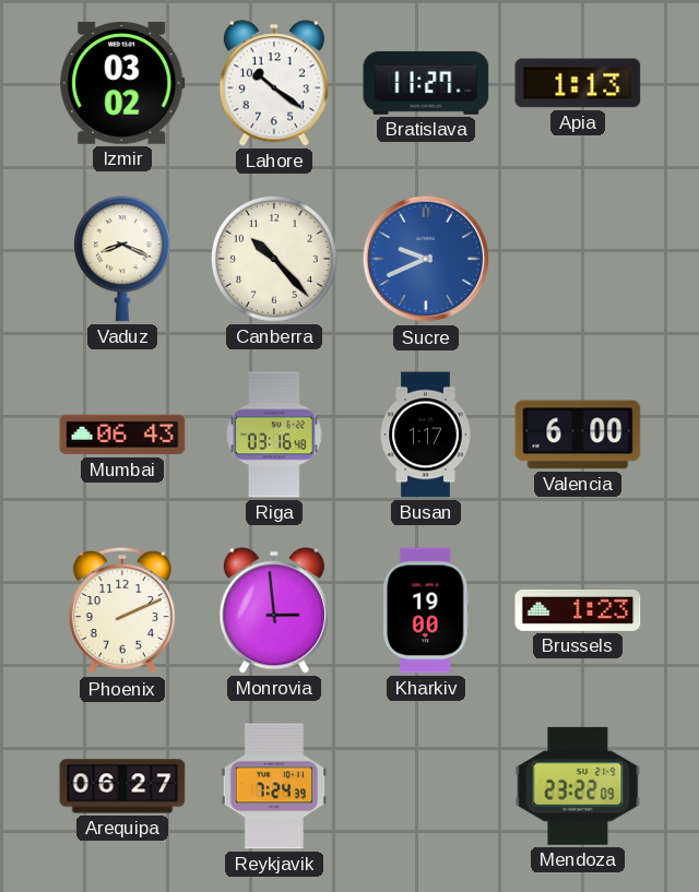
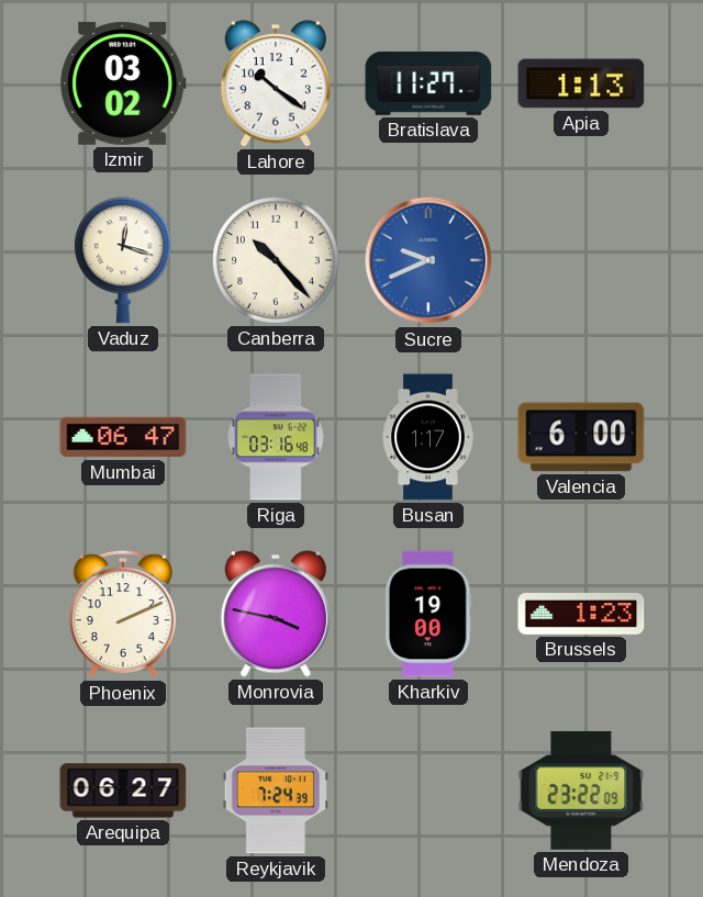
Vaduz: 8:19 -> 12:18 (123, 260)
Mumbai: 06:43 -> 06:47 (123, 437)
Monrovia: 2:59 -> 3:47 (276, 614)
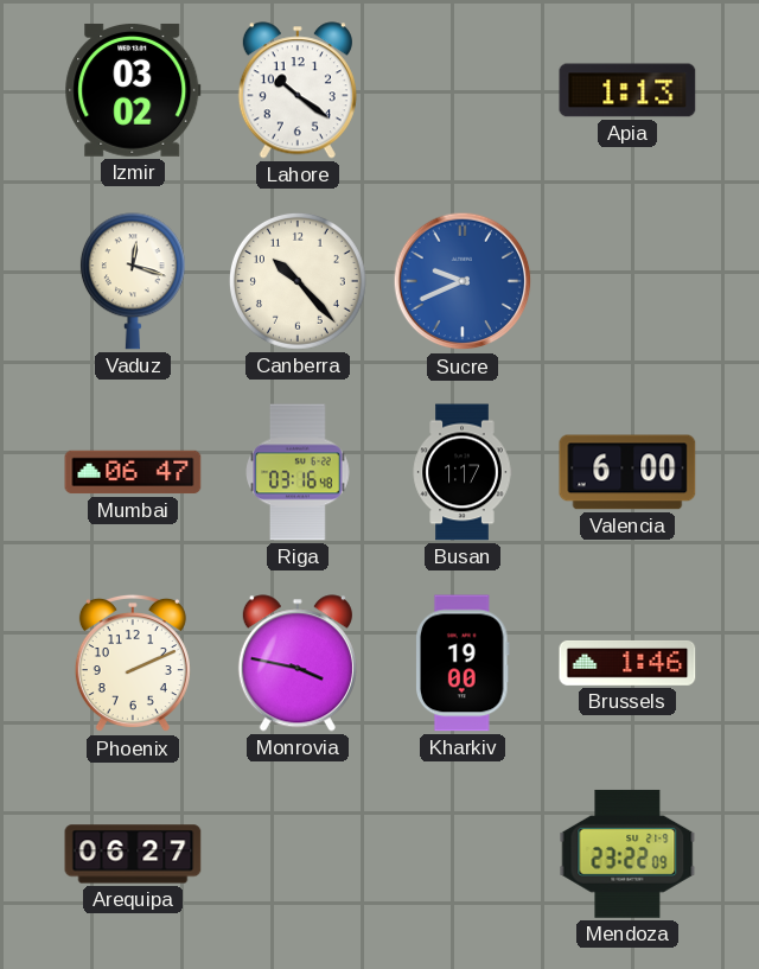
Bratislava: 11:27 -> none (428, 83)
Brussels: 1:23 -> 1:46 (627, 663)
Reykjavik: 7:24 -> none (276, 791)
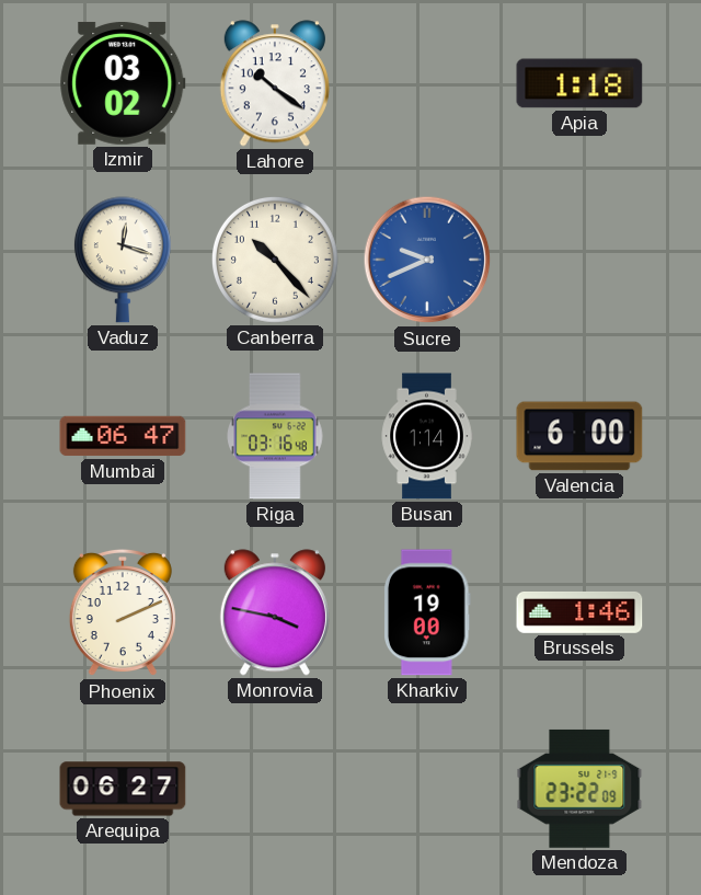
Apia: 1:13 -> 1:18 (579, 83)
Busan: 1:17 -> 1:14 (427, 436)
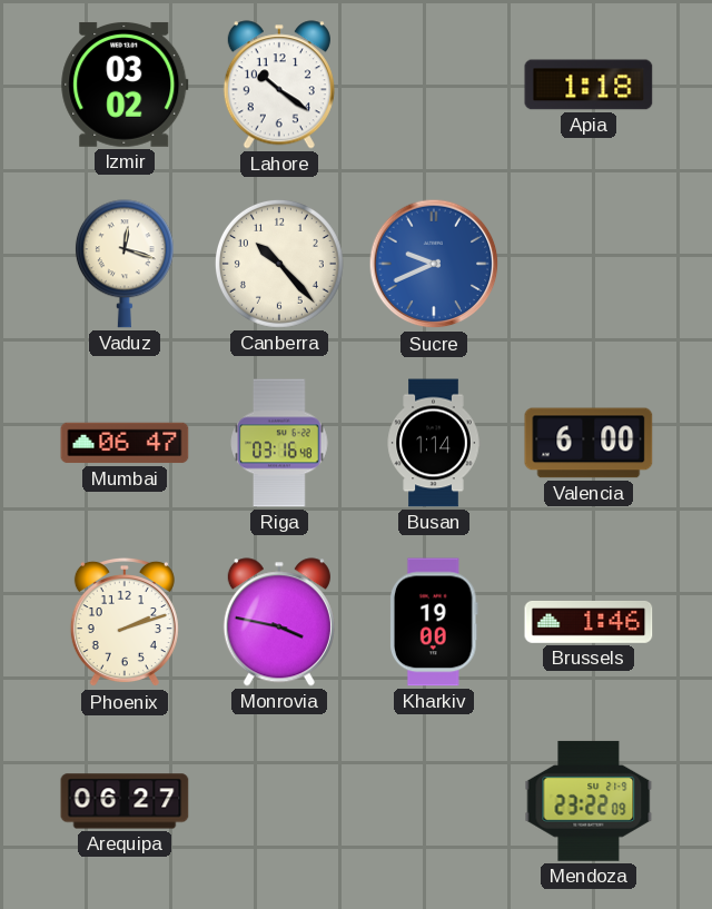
Phoenix: 2:11 -> 2:12 (125, 622)
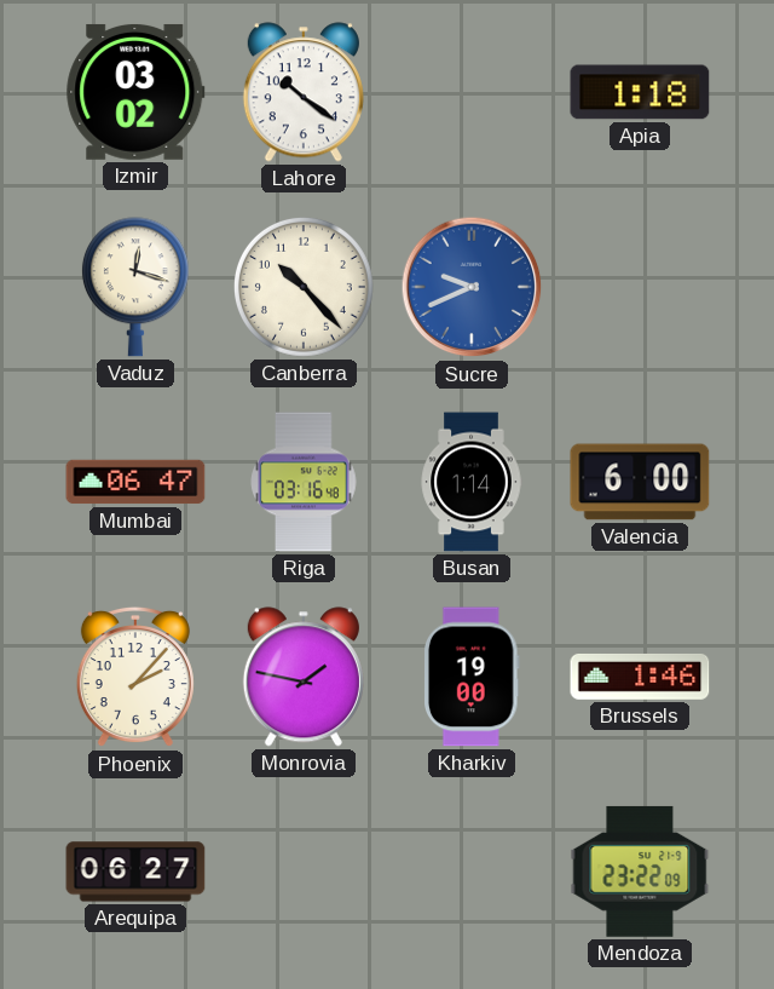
Phoenix: 2:12 -> 2:07 (135, 677)
Monrovia: 3:47 -> 1:47 (304, 677)
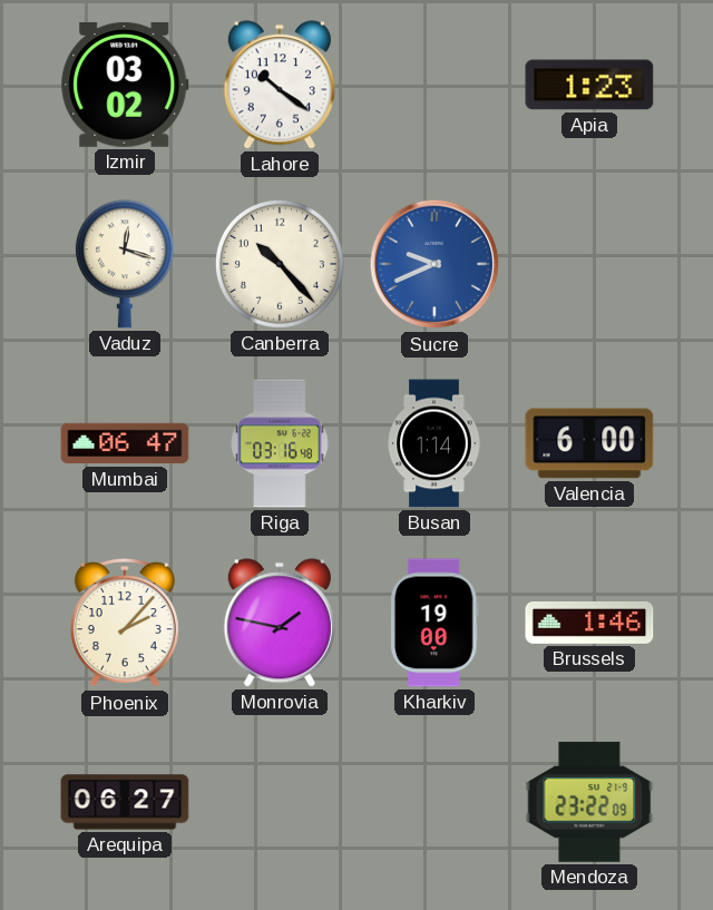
Apia: 1:18 -> 1:23 (589, 85)
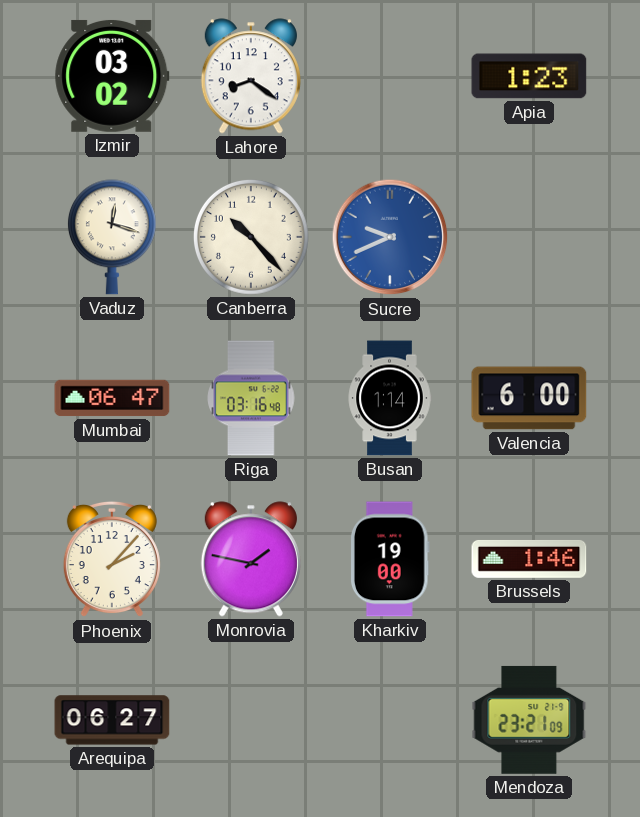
Lahore: 10:21 -> 8:21 (251, 76)
Mendoza: 23:22 -> 23:21 (529, 720)
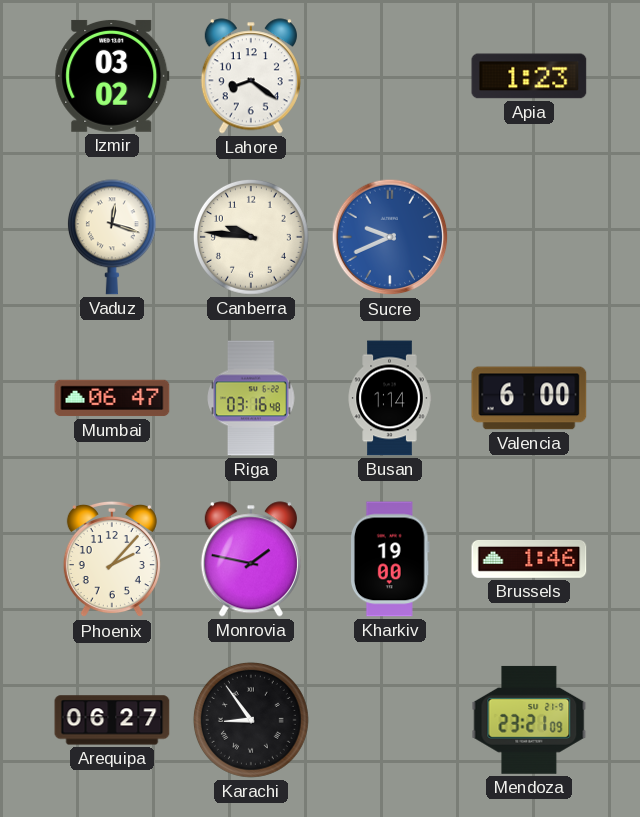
Canberra: 10:23 -> 9:46 (251, 237)
Karachi: none -> 8:54 (251, 720)
